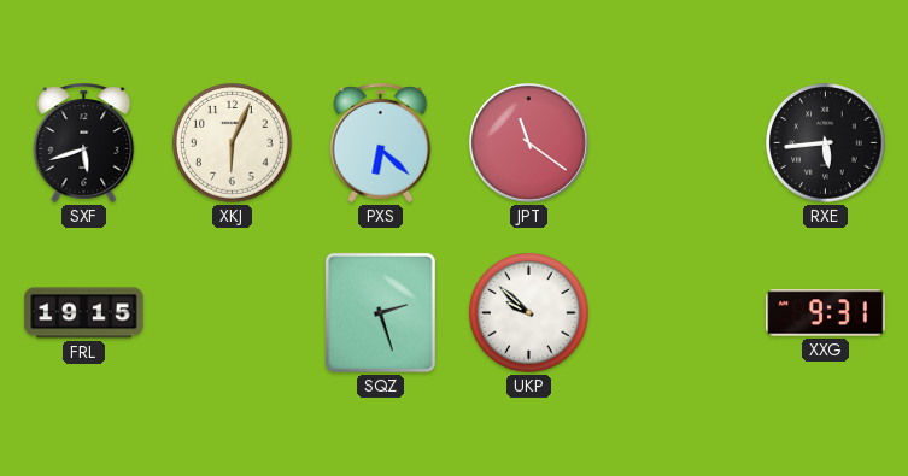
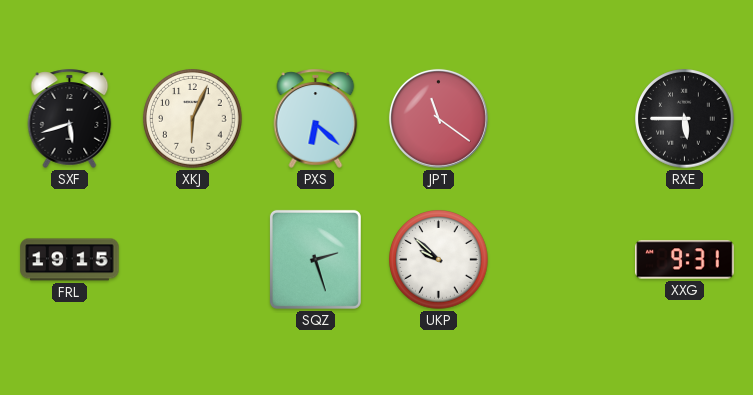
RXE: 5:44 -> 5:45 (685, 119)
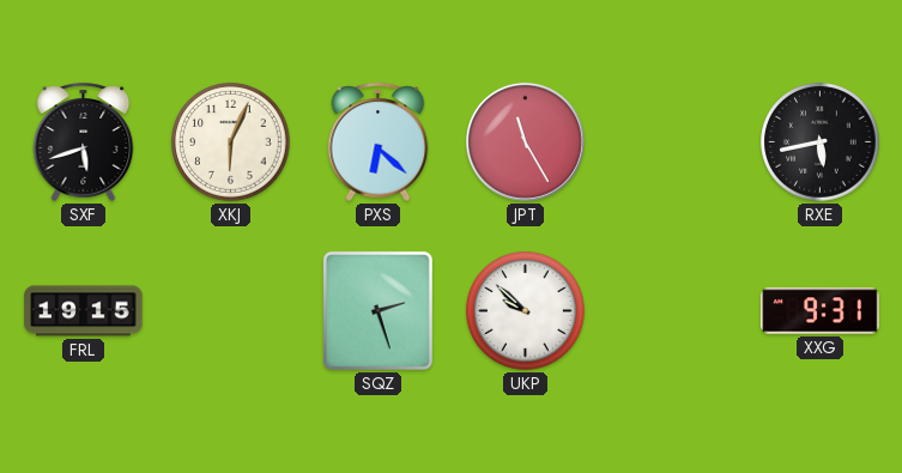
JPT: 11:21 -> 11:25 (525, 141)
RXE: 5:45 -> 5:43 (821, 142)
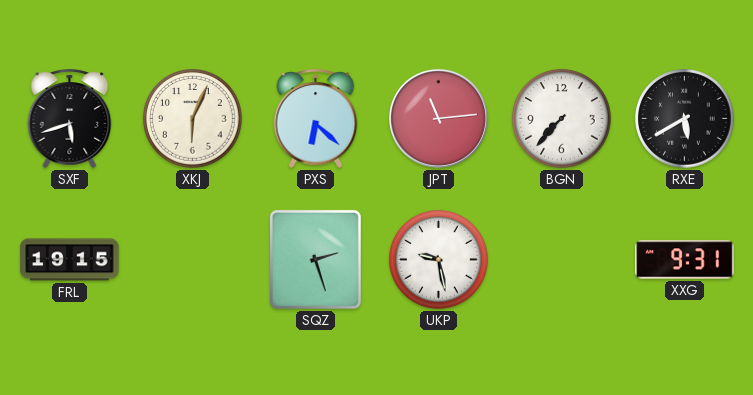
JPT: 11:25 -> 11:14 (438, 118)
BGN: none -> 7:37 (562, 119)
RXE: 5:43 -> 5:40 (685, 119)
UKP: 9:52 -> 9:28 (439, 260)
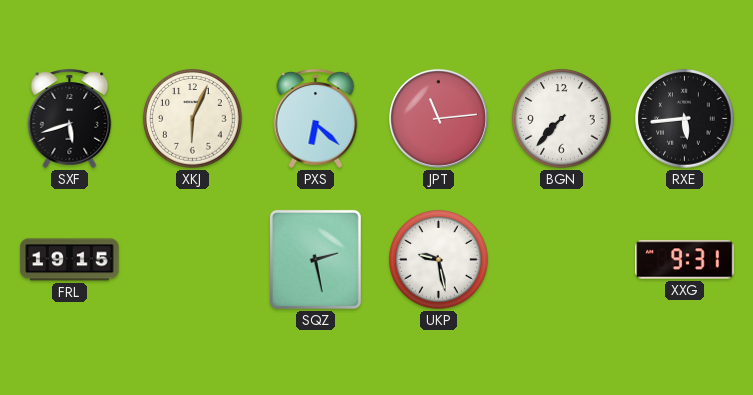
RXE: 5:40 -> 5:44 (685, 119)
SQZ: 2:27 -> 2:28 (315, 259)
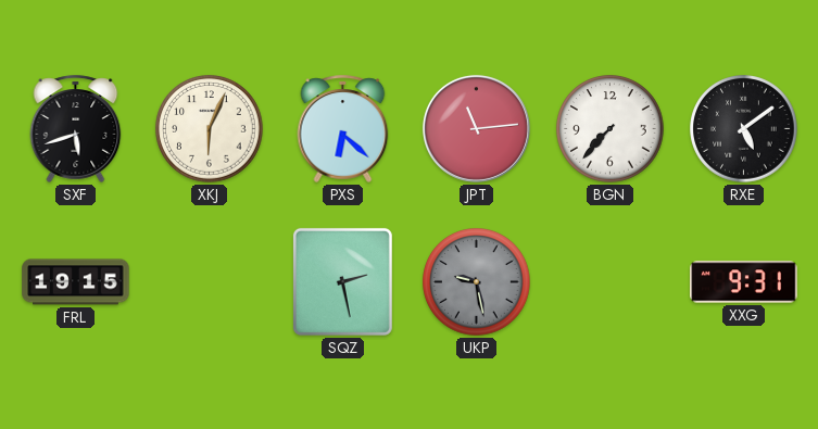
RXE: 5:44 -> 5:09 (744, 129)
UKP dial: white -> grey (477, 282)
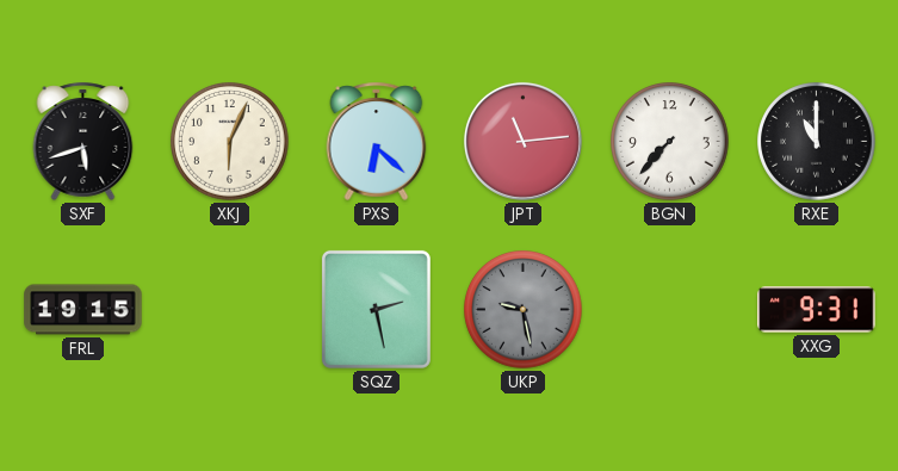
RXE: 5:09 -> 11:00 (817, 142)
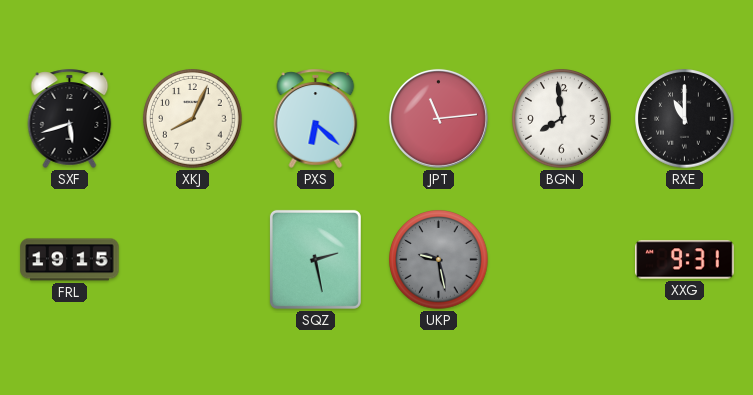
XKJ: 6:04 -> 8:04 (193, 119)
BGN: 7:37 -> 7:59 (562, 119)
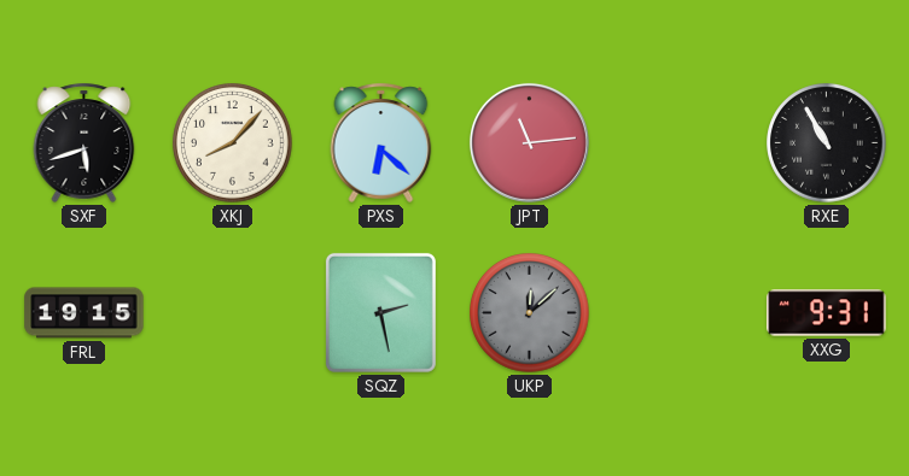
XKJ: 8:04 -> 8:07 (233, 143)
BGN: 7:59 -> none (562, 119)
RXE: 11:00 -> 10:55 (827, 143)
UKP: 9:28 -> 12:08 (530, 313)
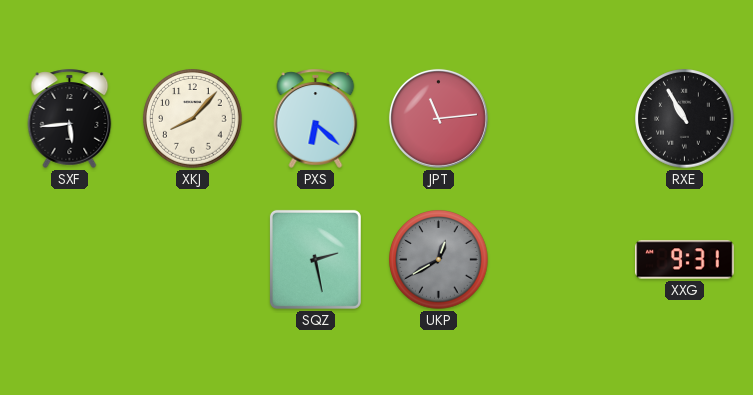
SXF: 5:42 -> 5:44 (70, 118)
FRL: 19:15 -> none (85, 313)
UKP: 12:08 -> 12:40 (439, 260)
